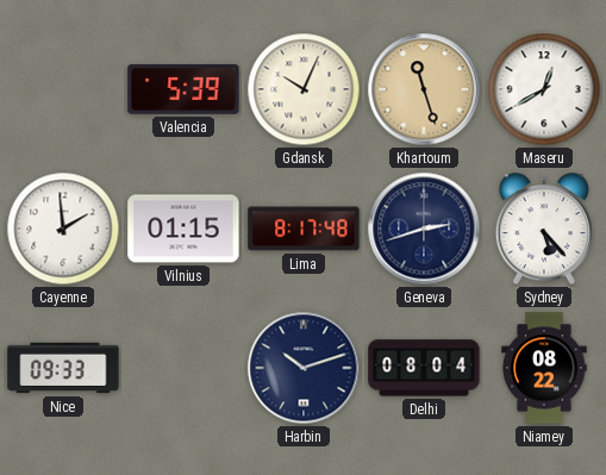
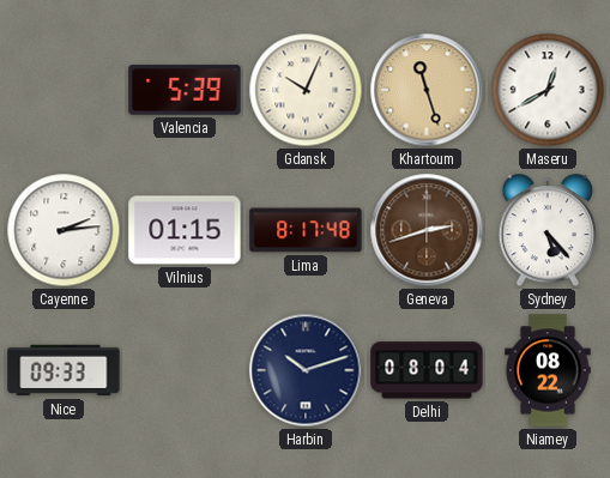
Cayenne: 1:59 -> 2:14 (64, 230)
Geneva dial: navy -> brown (427, 230)
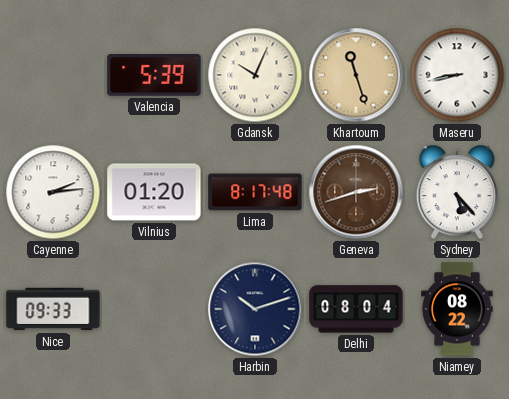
Maseru: 12:40 -> 8:43 (457, 75)
Vilnius: 01:15 -> 01:20 (154, 192)
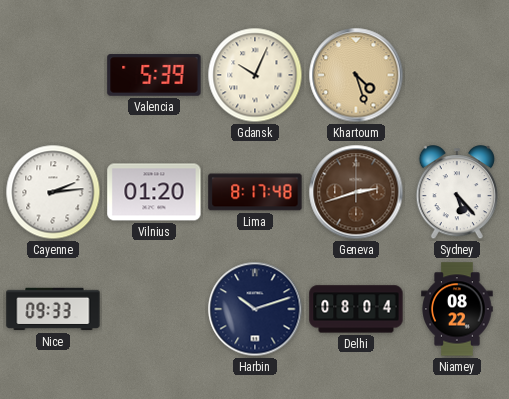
Khartoum: 11:27 -> 4:27 (356, 75)
Maseru: 8:43 -> none (457, 75)
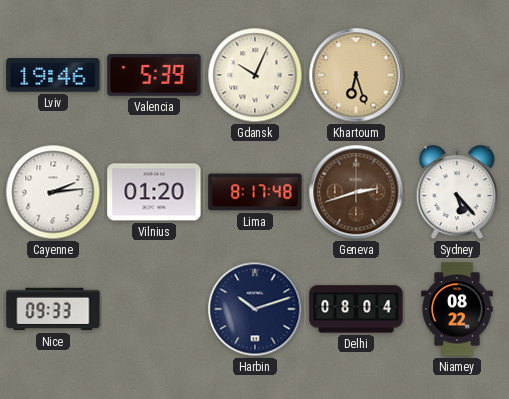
Lviv: none -> 19:46 (53, 75)
Khartoum: 4:27 -> 6:27 (356, 75)
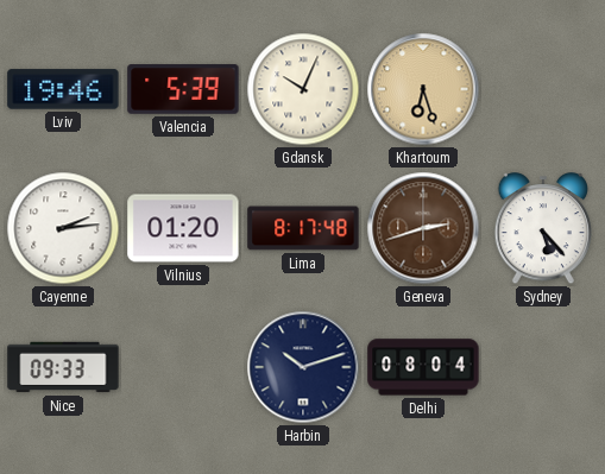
Niamey: 08:22 -> none (457, 309)
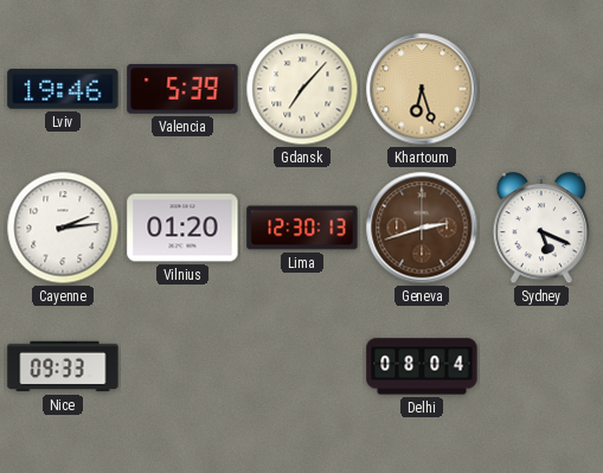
Gdansk: 10:04 -> 7:07 (302, 89)
Lima: 8:17 -> 12:30 (302, 228)
Sydney: 5:23 -> 5:19 (540, 229)
Harbin: 10:12 -> none (303, 367)
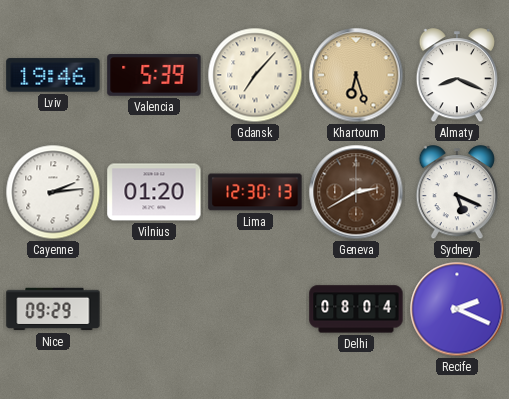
Almaty: none -> 8:19 (456, 76)
Geneva: 2:42 -> 2:40 (356, 192)
Nice: 09:33 -> 09:29 (53, 309)
Recife: none -> 2:19 (457, 309)
